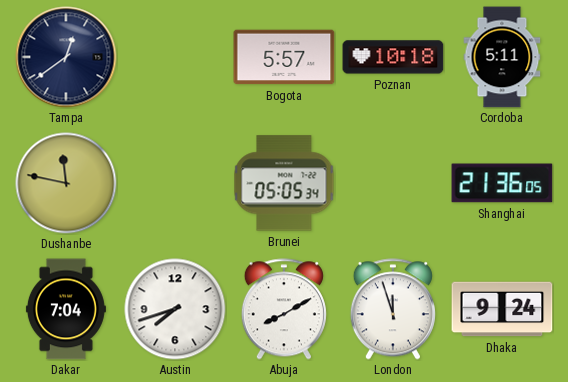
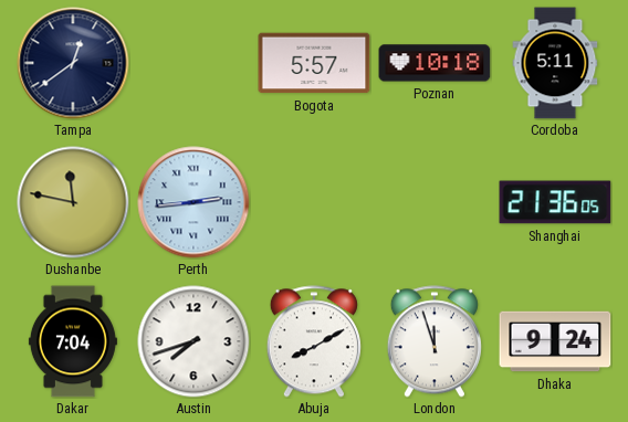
Perth: none -> 2:44 (193, 202)
Brunei: 05:05 -> none (284, 183)
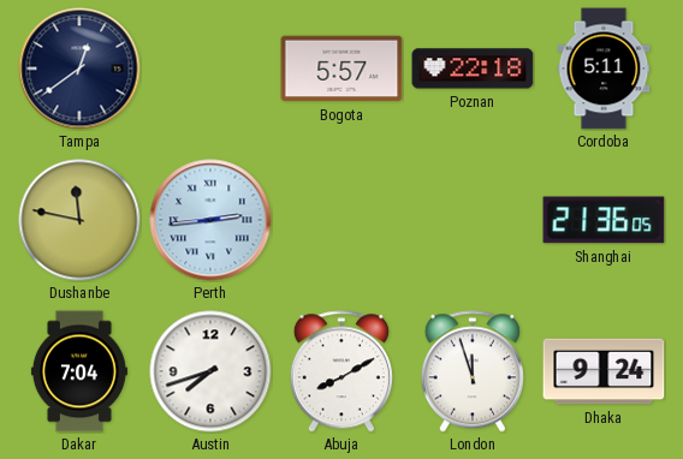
Poznan: 10:18 -> 22:18 (473, 68)
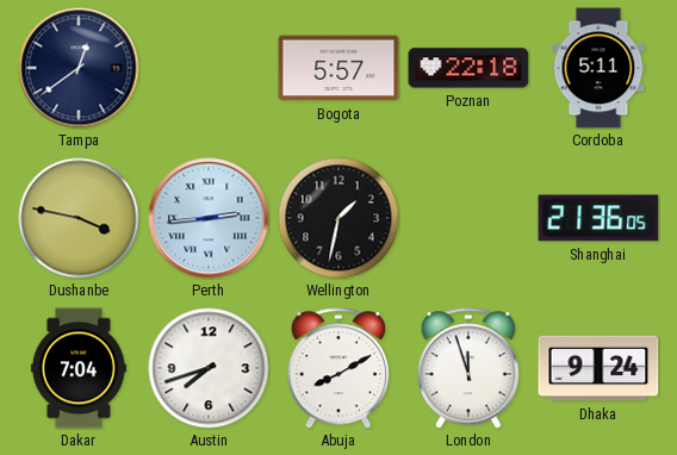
Dushanbe: 11:47 -> 3:47 (79, 218)
Wellington: none -> 1:32 (338, 218)
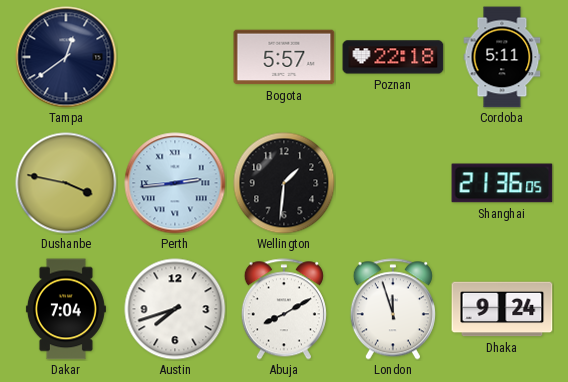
Wellington: 1:32 -> 1:31 (284, 183)
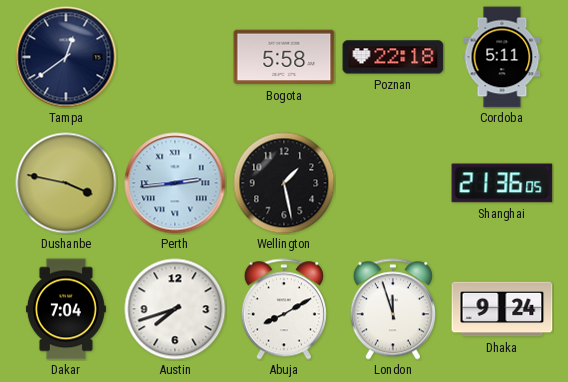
Bogota: 5:57 -> 5:58 (284, 57)
Wellington: 1:31 -> 1:28 (284, 183)
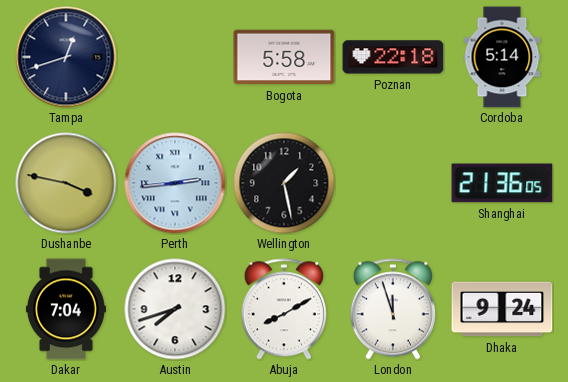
Tampa: 12:39 -> 12:42 (66, 57)
Cordoba: 5:11 -> 5:14 (502, 57)
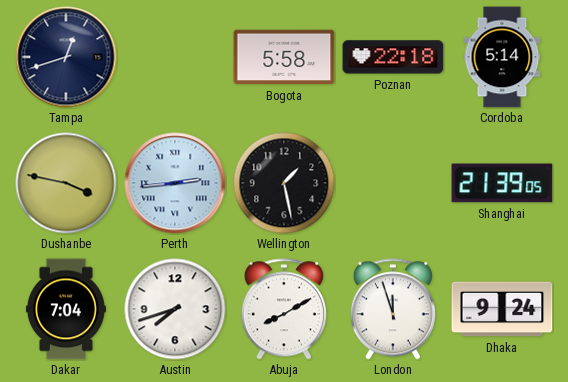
Shanghai: 21:36 -> 21:39 (502, 183)
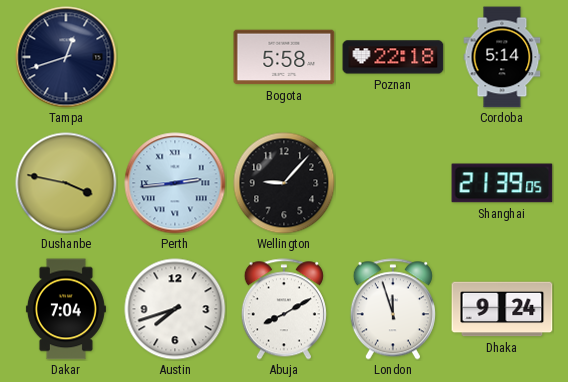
Wellington: 1:28 -> 9:07 (284, 183)
